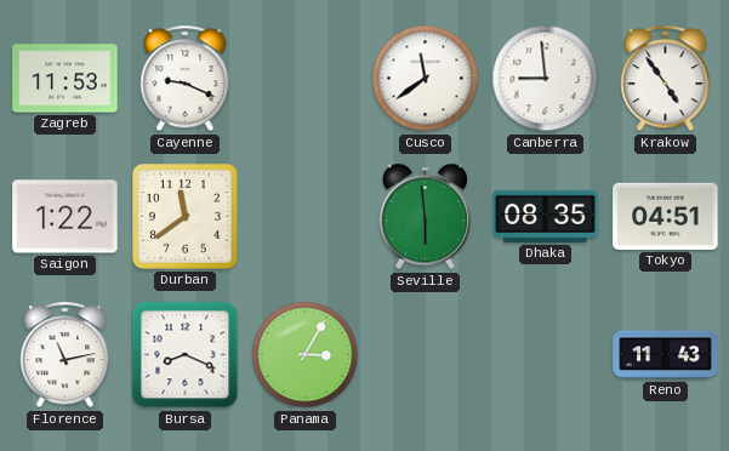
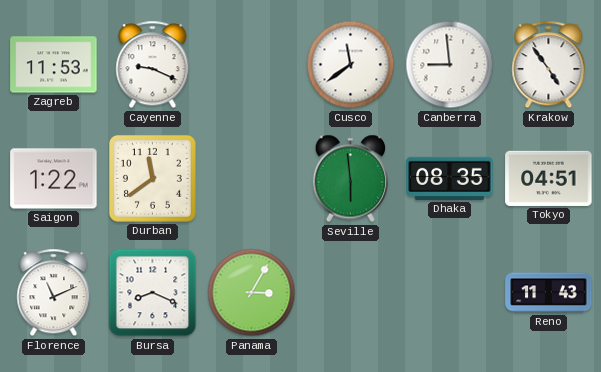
Florence: 11:13 -> 11:11 (54, 293)
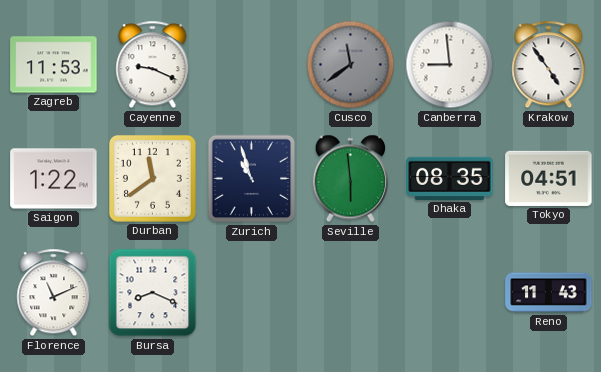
Cusco dial: white -> grey (351, 65)
Zurich: none -> 10:57 (252, 179)
Panama: 3:05 -> none (252, 293)
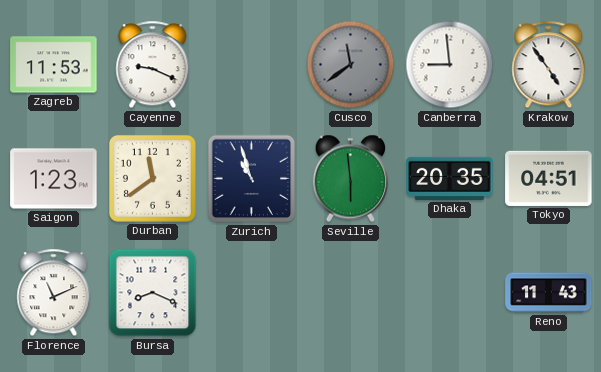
Saigon: 1:22 -> 1:23 (54, 179)
Dhaka: 08:35 -> 20:35 (450, 178)
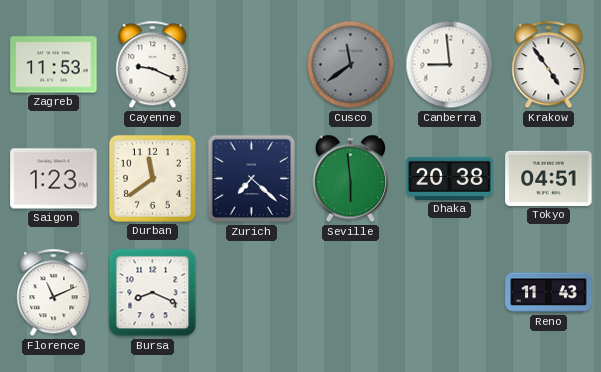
Zurich: 10:57 -> 7:22 (252, 179)
Dhaka: 20:35 -> 20:38 (450, 178)
